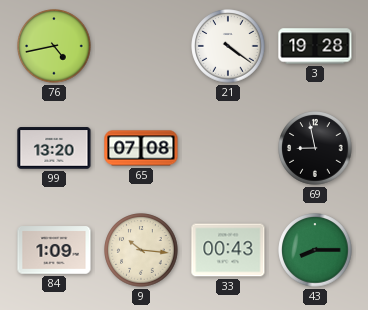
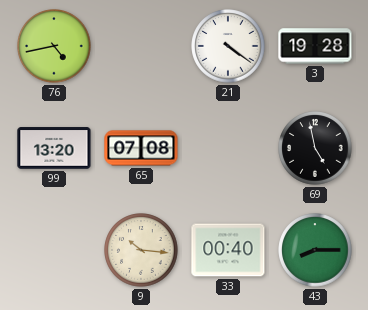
69: 8:58 -> 4:58 (315, 148)
84: 1:09 -> none (54, 250)
33: 00:43 -> 00:40 (228, 250)
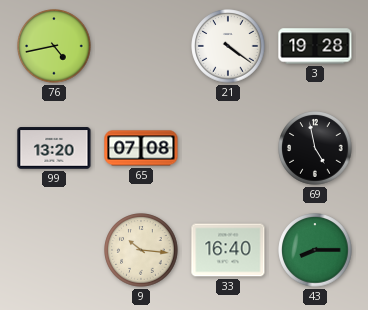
33: 00:40 -> 16:40 (228, 250)
